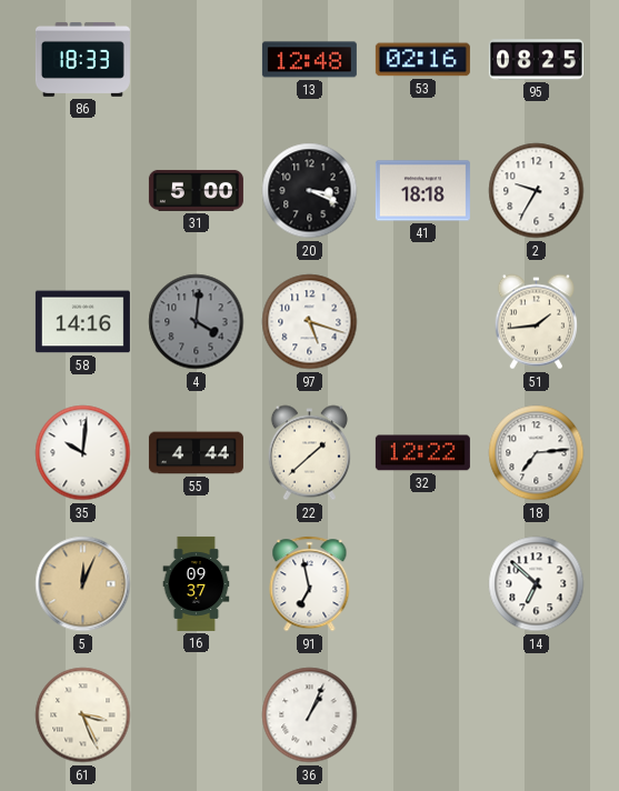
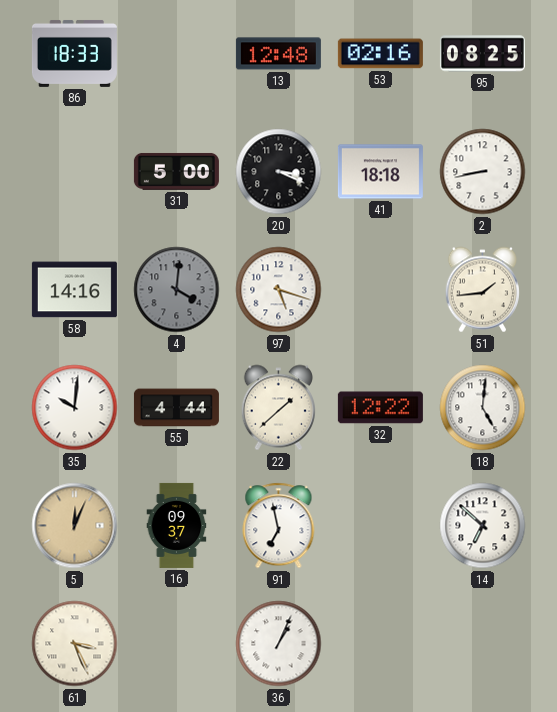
2: 9:35 -> 8:43 (483, 172)
18: 7:14 -> 5:01 (483, 408)
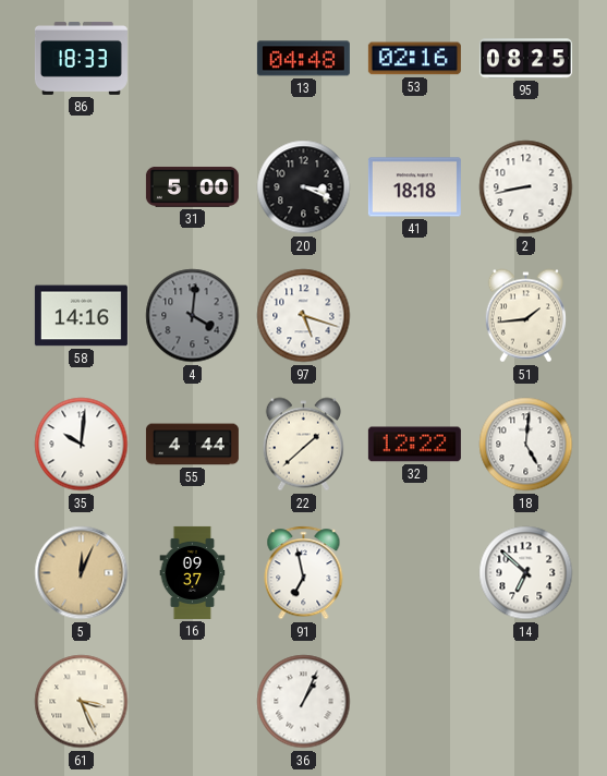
13: 12:48 -> 04:48 (303, 59)
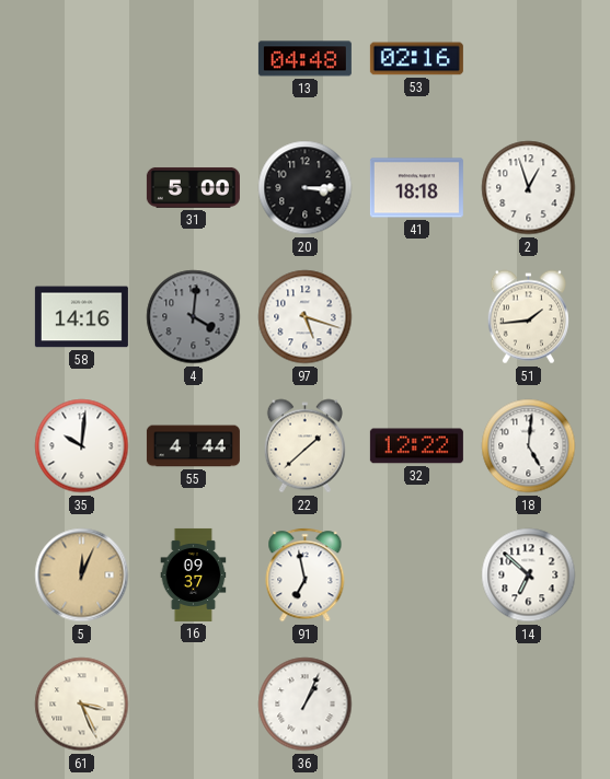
86: 18:33 -> none (81, 58)
95: 08:25 -> none (525, 59)
20: 3:19 -> 3:15 (306, 188)
2: 8:43 -> 12:57 (529, 188)
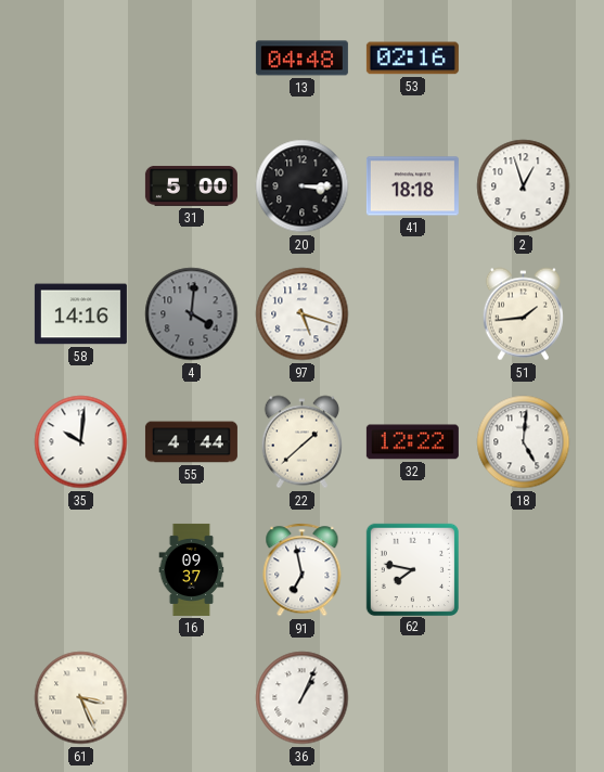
5: 12:04 -> none (82, 575)
62: none -> 7:47 (412, 569)
14: 6:52 -> none (529, 575)
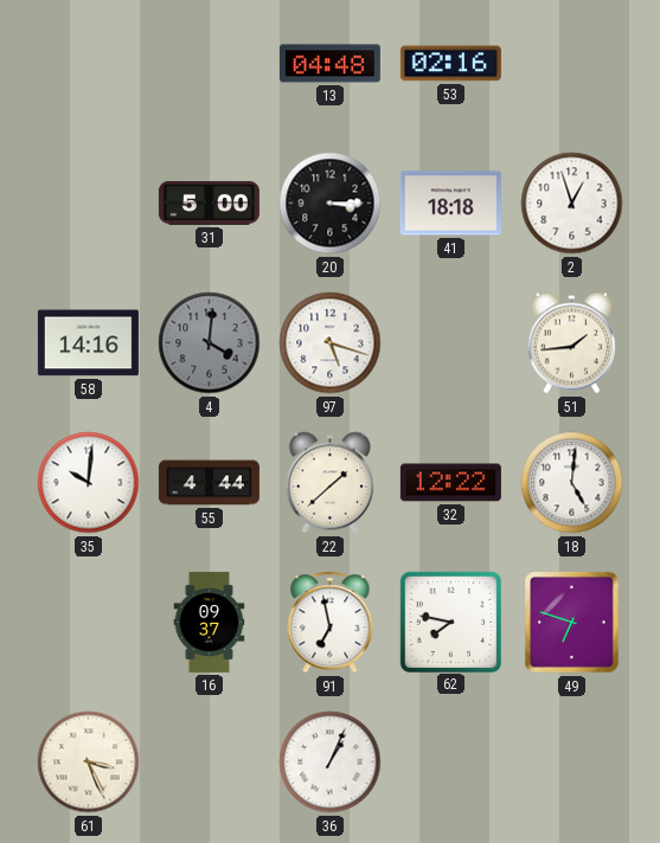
49: none -> 6:48 (572, 623)
